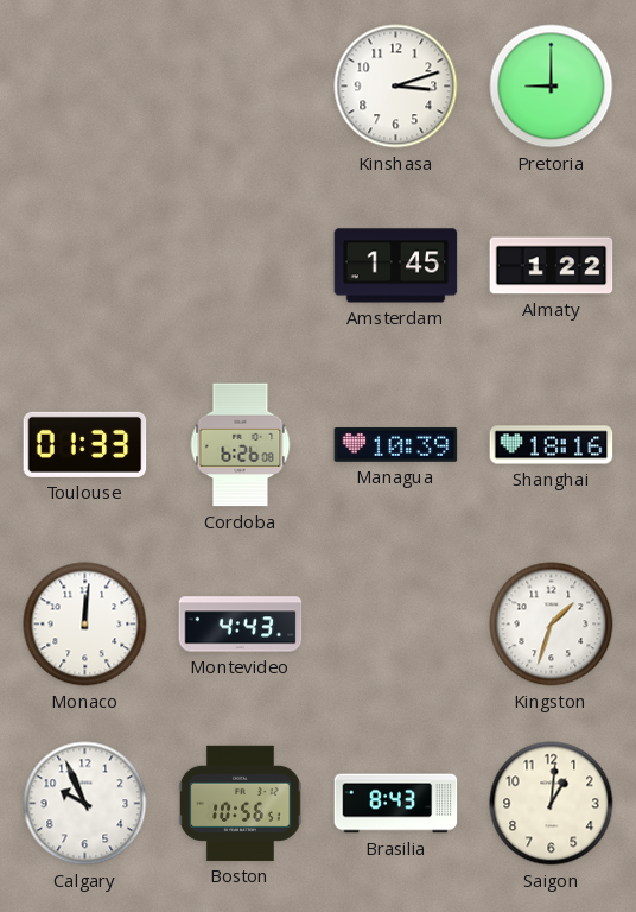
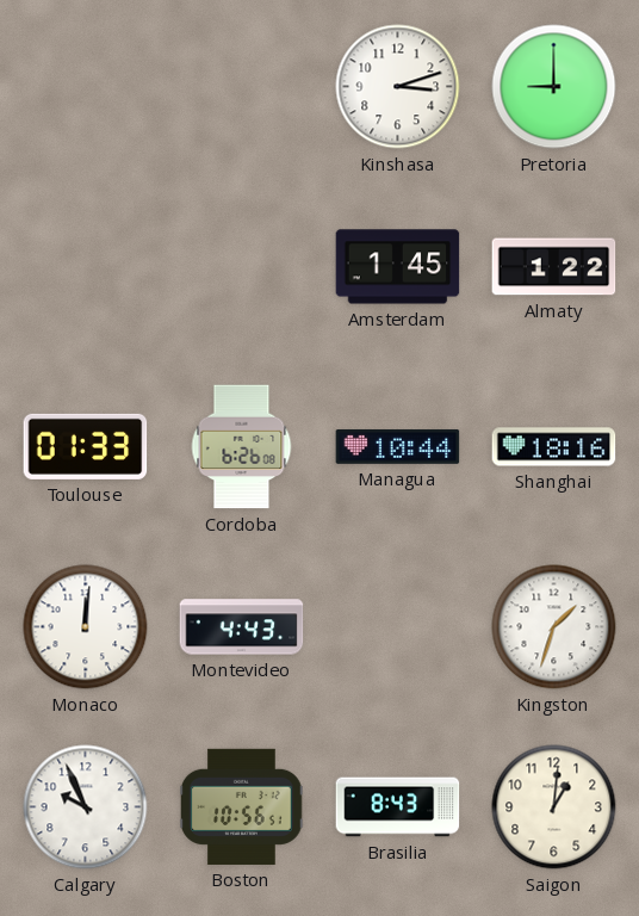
Managua: 10:39 -> 10:44 (398, 446)
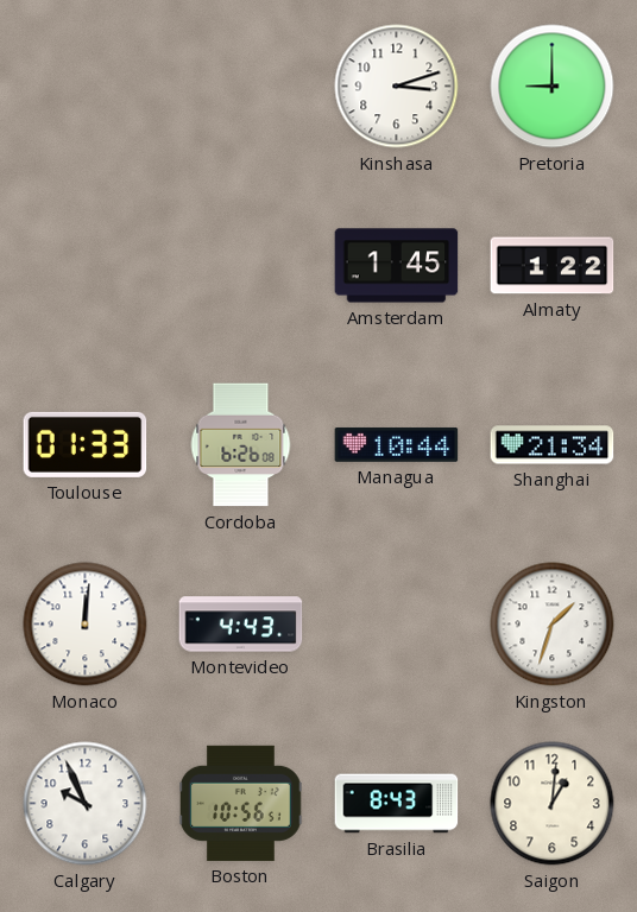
Shanghai: 18:16 -> 21:34 (553, 445)
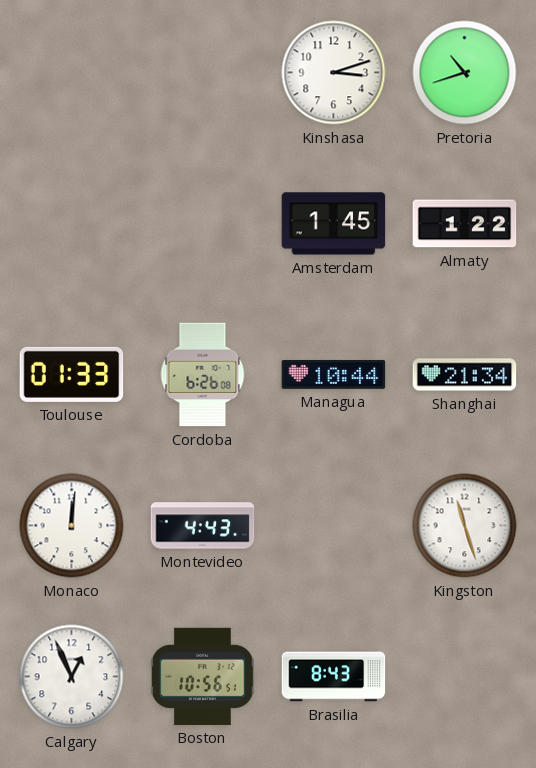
Pretoria: 9:00 -> 10:42 (465, 73)
Kingston: 1:33 -> 11:27 (465, 526)
Calgary: 9:56 -> 12:56 (72, 677)
Saigon: 1:01 -> none (553, 804)
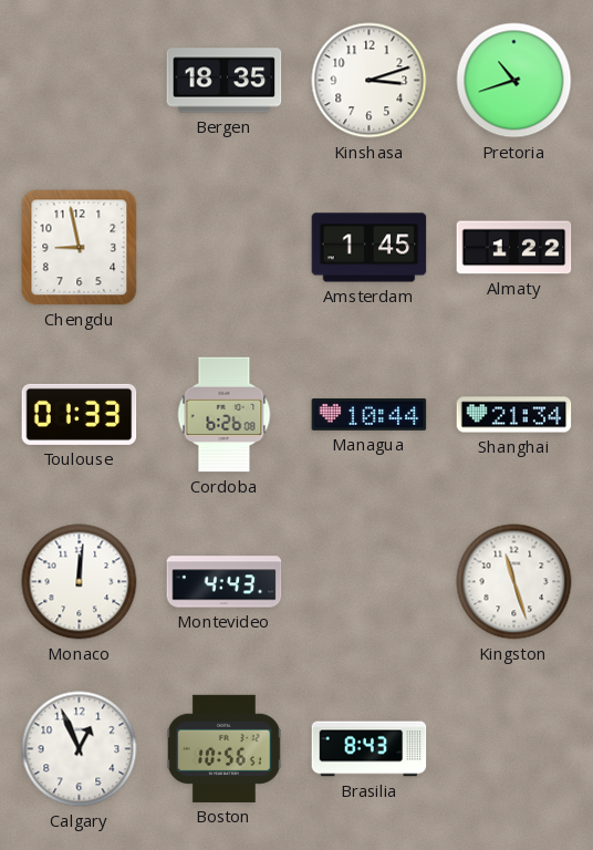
Bergen: none -> 18:35 (225, 81)
Chengdu: none -> 8:58 (80, 248)
